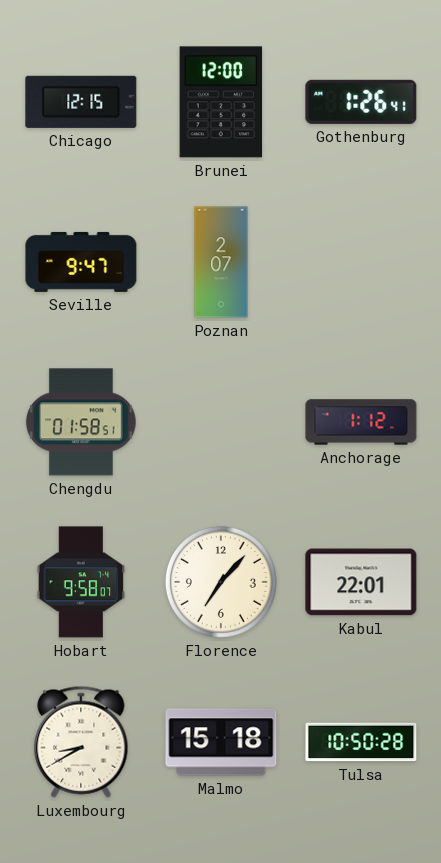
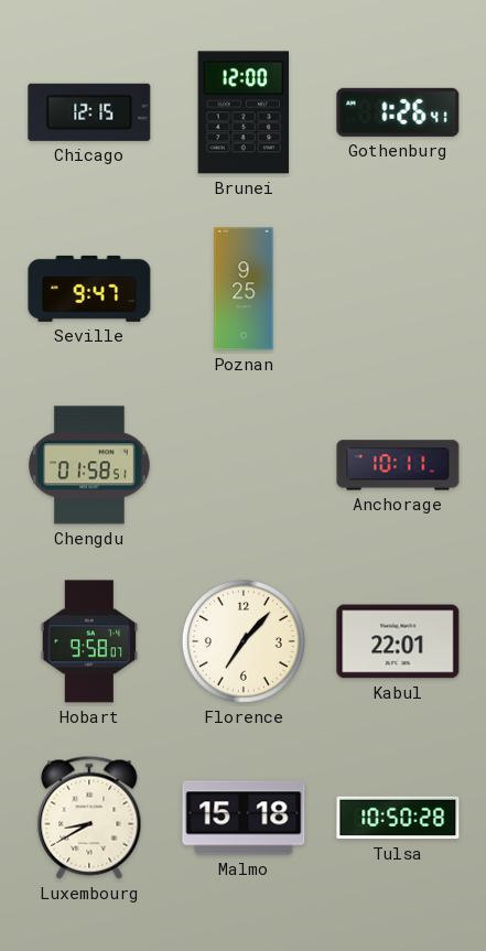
Poznan: 2:07 -> 9:25 (244, 289)
Anchorage: 1:12 -> 10:11 (398, 465)
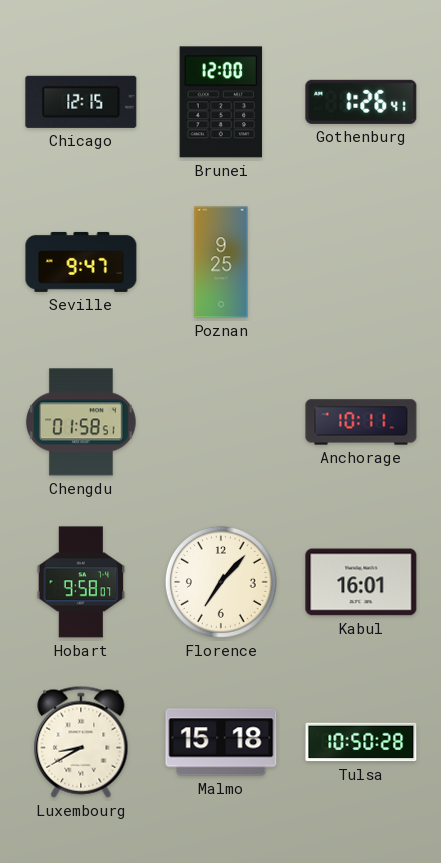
Kabul: 22:01 -> 16:01 (361, 582)
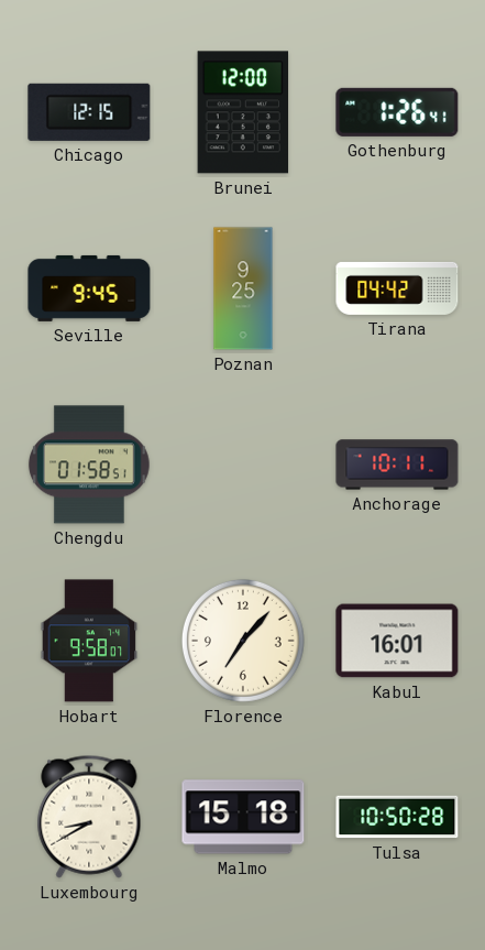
Seville: 9:47 -> 9:45 (89, 288)
Tirana: none -> 04:42 (397, 288)
